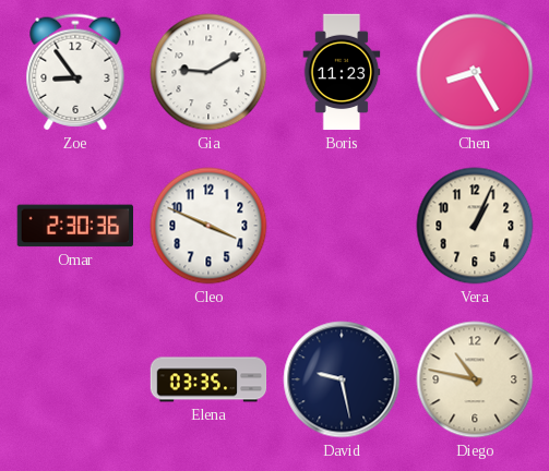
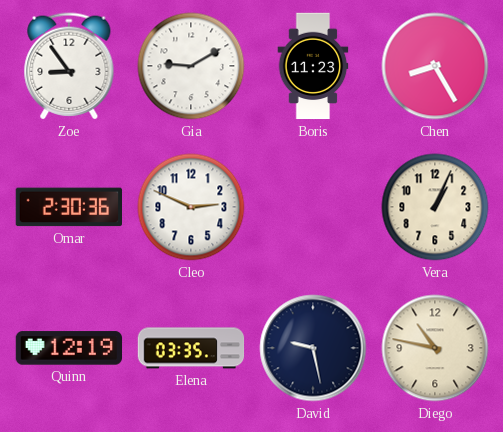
Cleo: 3:49 -> 2:49 (191, 207)
Quinn: none -> 12:19 (69, 348)
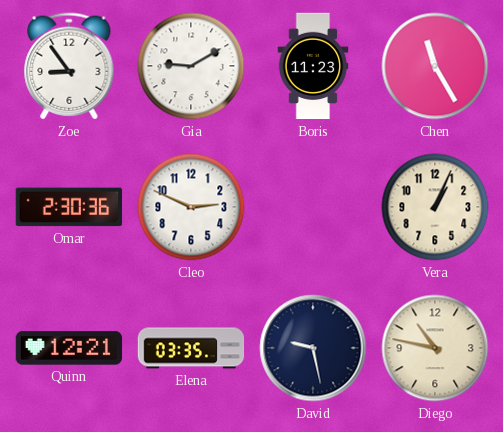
Chen: 8:25 -> 11:25 (435, 66)
Quinn: 12:19 -> 12:21 (69, 348)
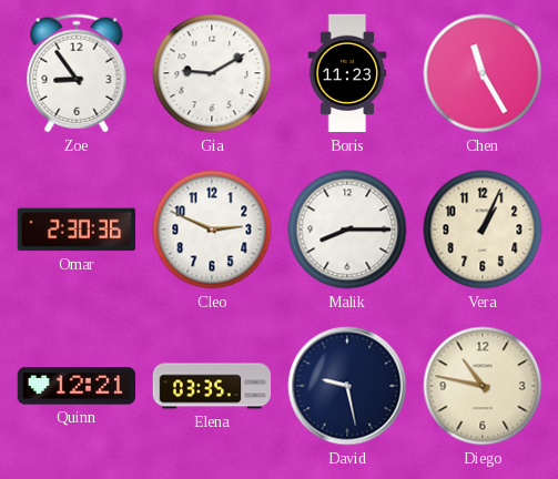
Malik: none -> 8:15 (347, 230)
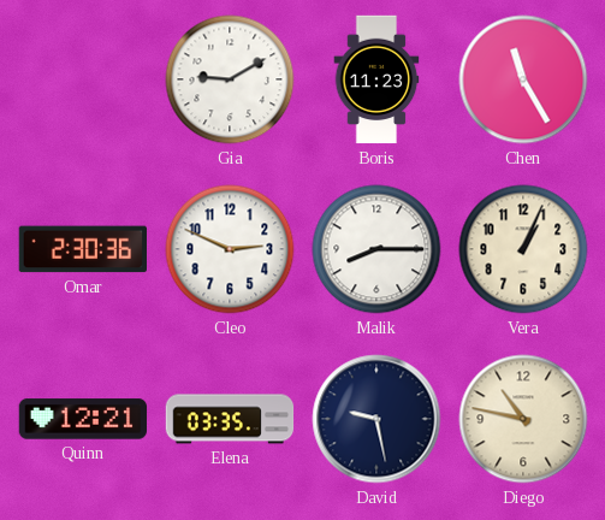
Zoe: 8:54 -> none (77, 73)
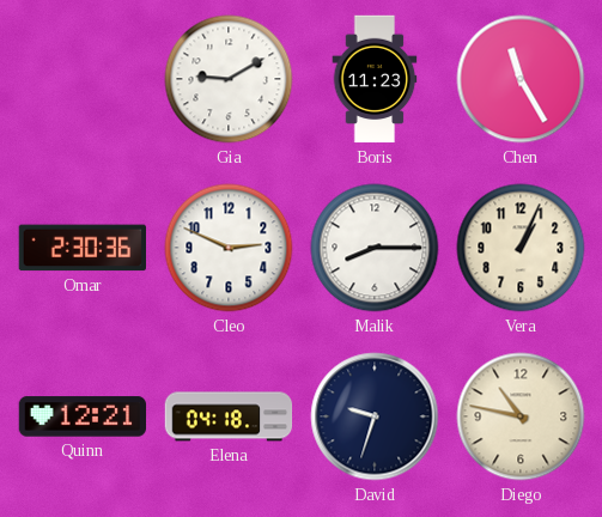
Elena: 03:35 -> 04:18 (229, 416)
David: 9:28 -> 9:33 (375, 416)
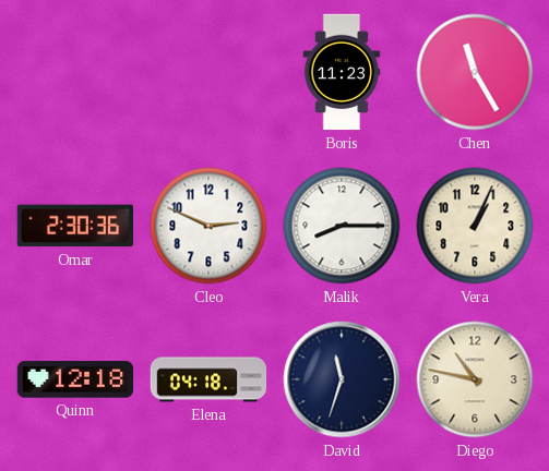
Gia: 9:10 -> none (229, 79)
Quinn: 12:21 -> 12:18 (75, 379)
David: 9:33 -> 11:33 (342, 379)
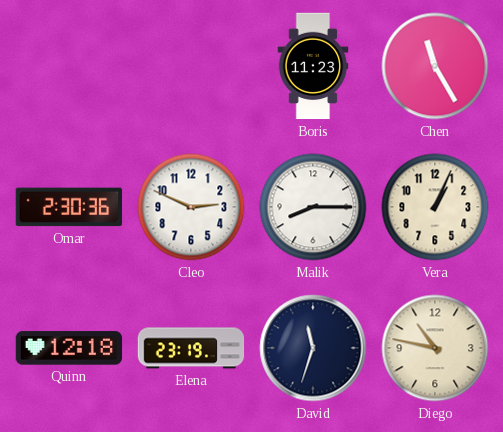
Elena: 04:18 -> 23:19 (191, 348)
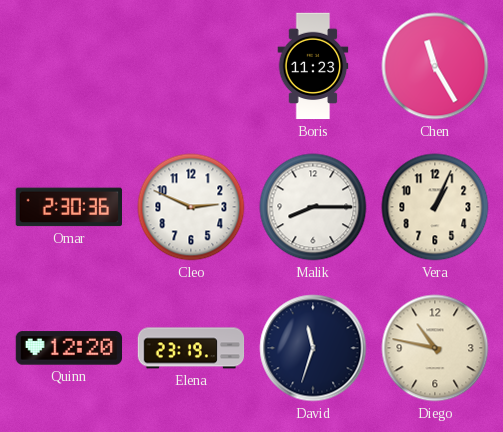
Quinn: 12:18 -> 12:20 (69, 348)
